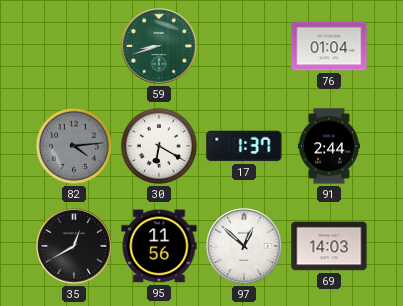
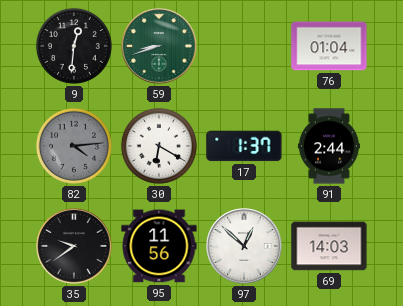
9: none -> 12:31 (74, 46)
35: 12:40 -> 9:39 (74, 246)
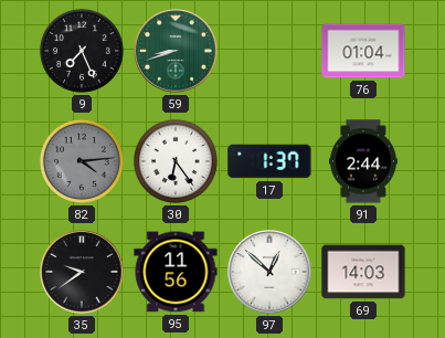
9: 12:31 -> 7:26 (82, 51)
30: 6:20 -> 6:24 (176, 161)
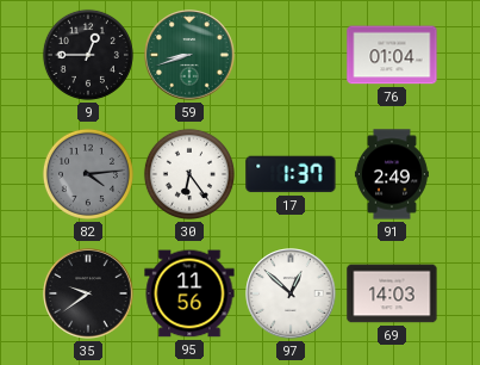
9: 7:26 -> 12:45 (88, 55)
91: 2:44 -> 2:49 (392, 174)
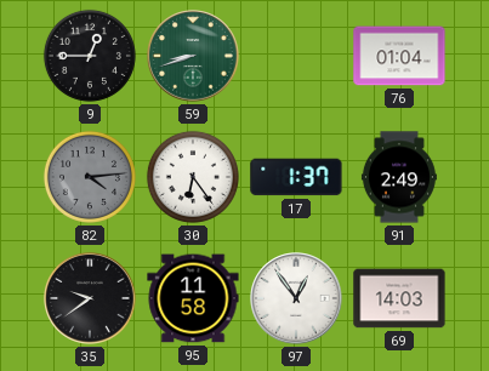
95: 11:56 -> 11:58 (193, 298)
97: 12:52 -> 12:54 (296, 298)
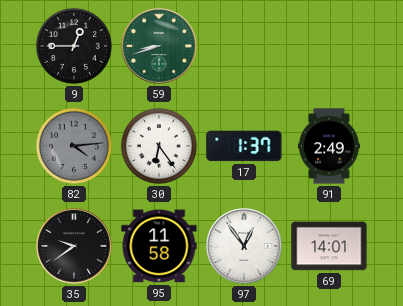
76: 01:04 -> none (399, 56)
69: 14:03 -> 14:01 (329, 246)
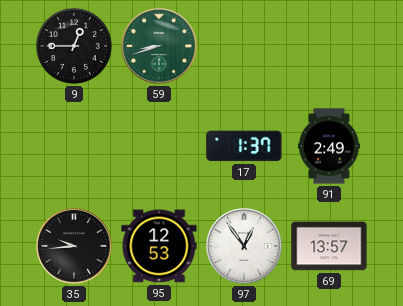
82: 4:14 -> none (74, 146)
30: 6:24 -> none (159, 146)
35: 9:39 -> 9:44 (74, 246)
95: 11:58 -> 12:53 (159, 246)
69: 14:01 -> 13:57 (329, 246)
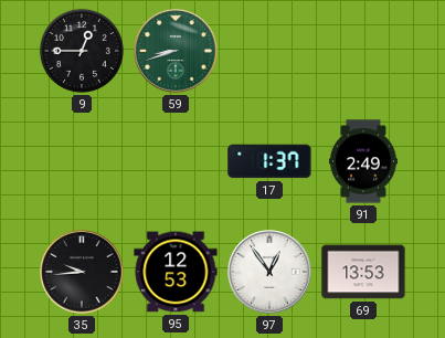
69: 13:57 -> 13:53 (363, 272)
